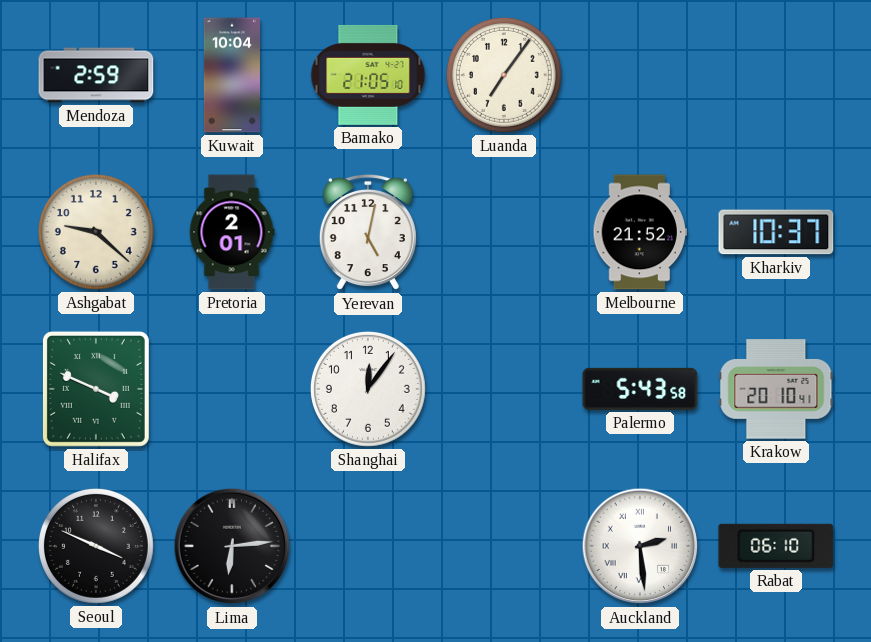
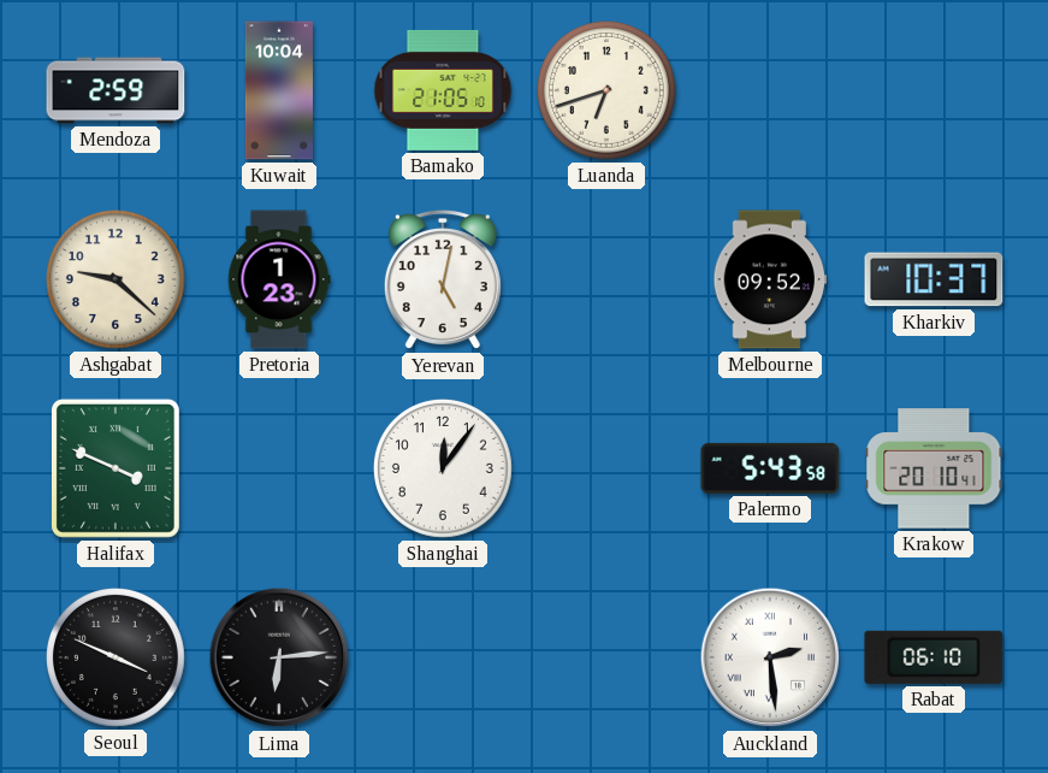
Luanda: 7:06 -> 6:42 (606, 90)
Pretoria: 2:01 -> 1:23 (279, 279)
Melbourne: 21:52 -> 09:52 (770, 279)
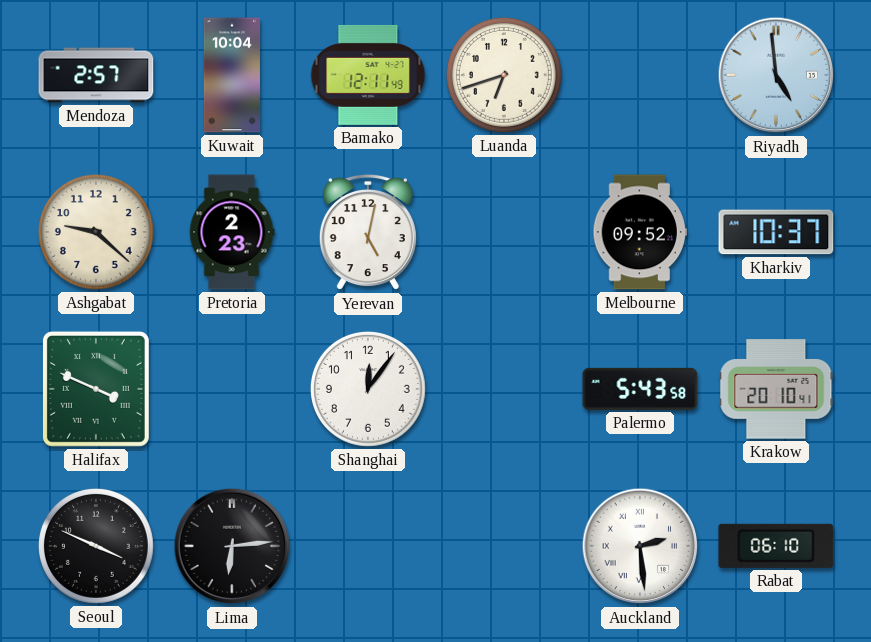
Mendoza: 2:59 -> 2:57 (96, 75)
Bamako: 21:05 -> 12:11 (368, 75)
Riyadh: none -> 4:59 (776, 75)
Pretoria: 1:23 -> 2:23 (232, 232)
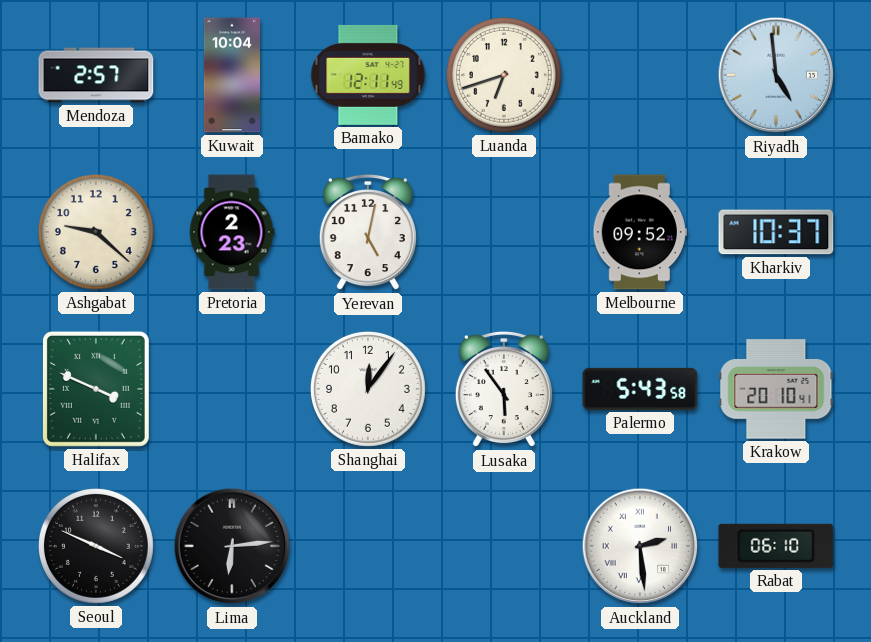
Lusaka: none -> 5:54 (504, 389)
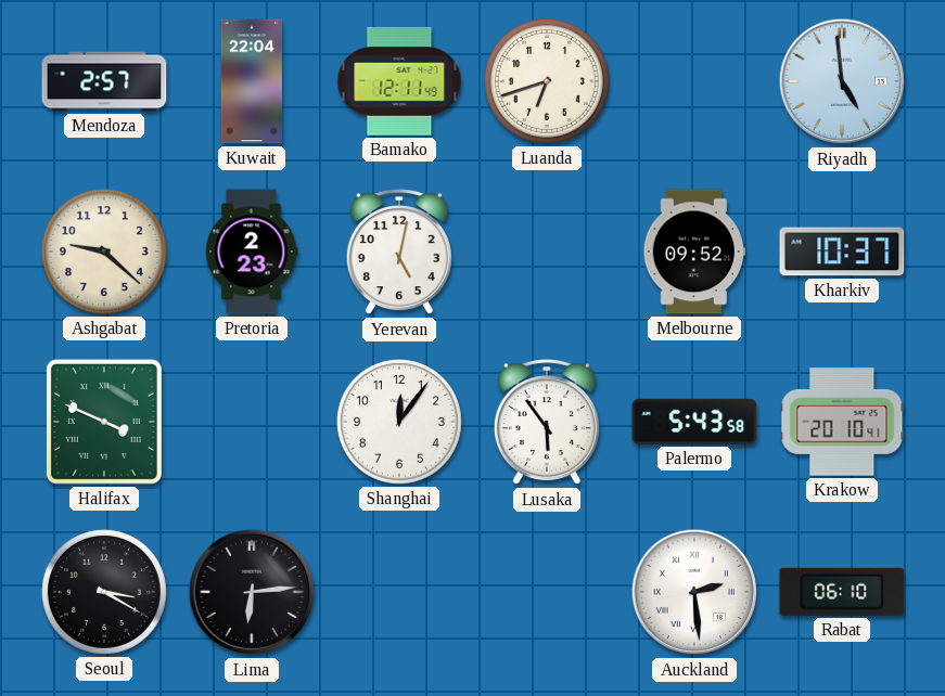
Kuwait: 10:04 -> 22:04 (252, 81)
Seoul: 3:49 -> 3:20 (104, 592)
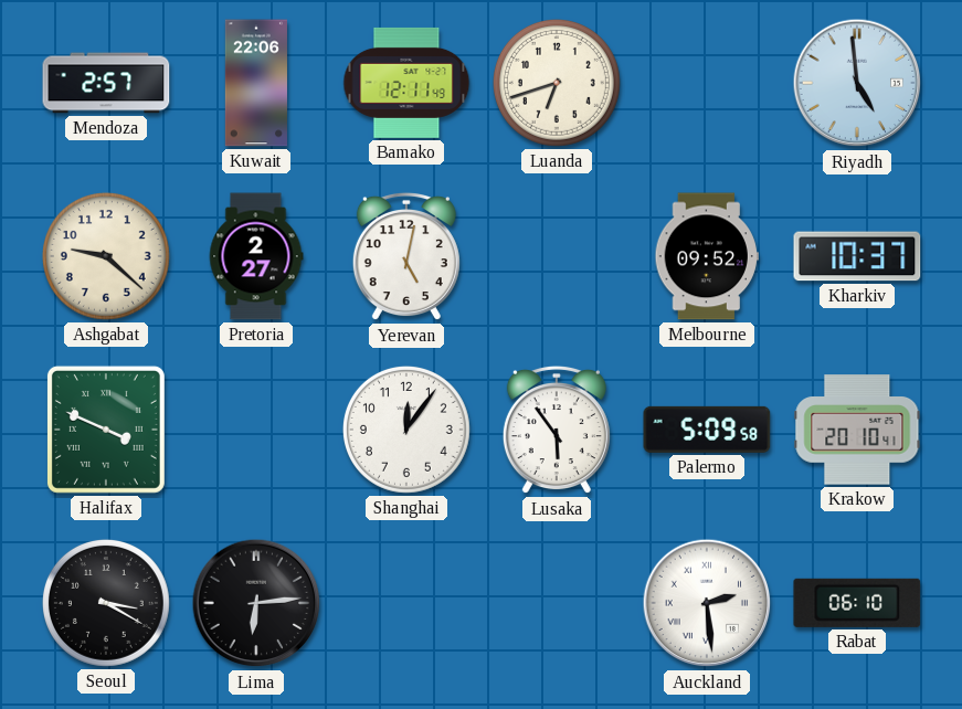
Kuwait: 22:04 -> 22:06 (256, 83)
Pretoria: 2:23 -> 2:27 (256, 256)
Palermo: 5:43 -> 5:09 (707, 430)
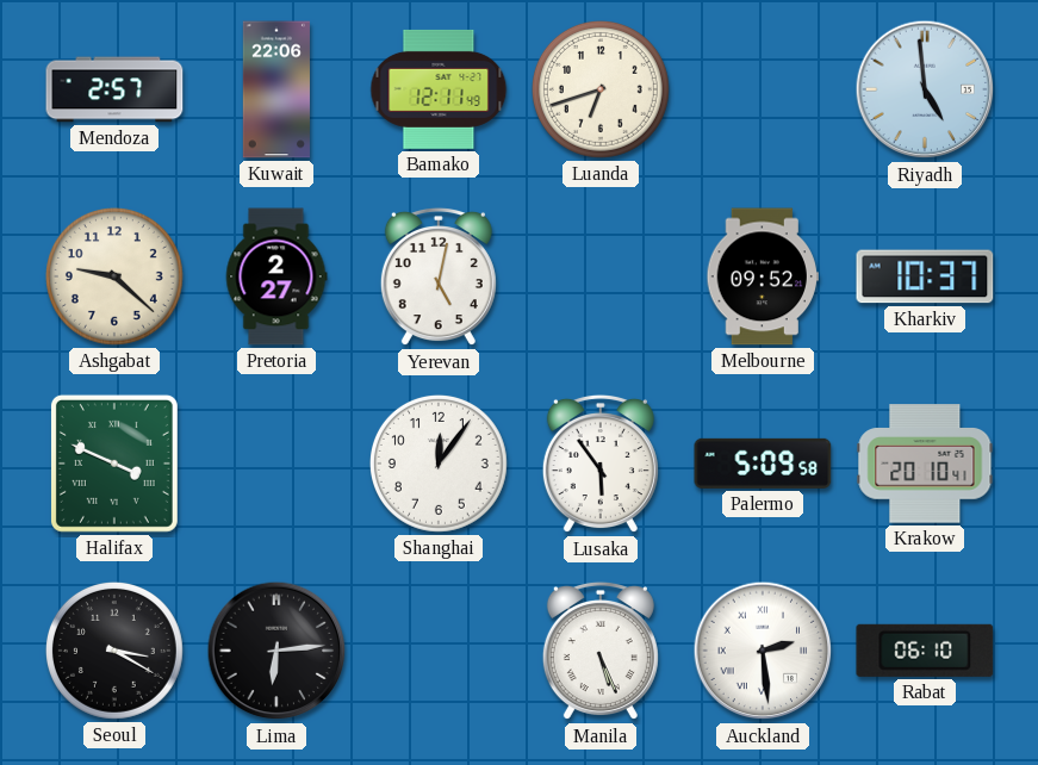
Manila: none -> 5:26 (601, 651)
